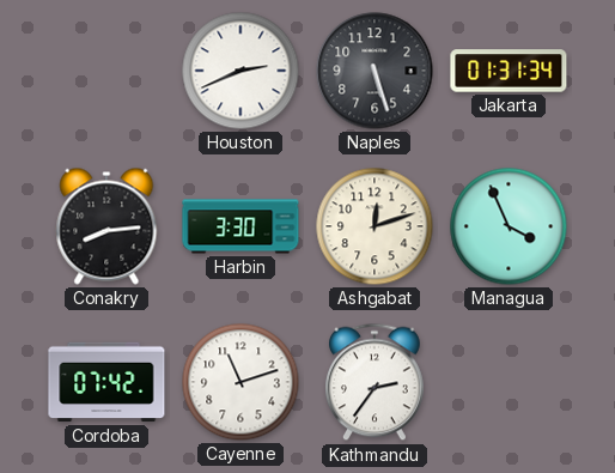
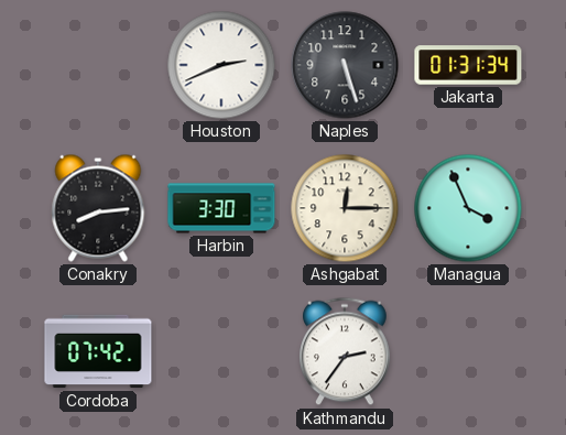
Ashgabat: 12:12 -> 12:15 (345, 208)
Cayenne: 11:12 -> none (240, 382)
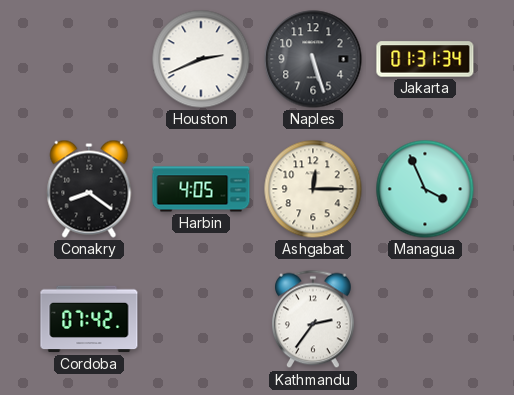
Conakry: 8:14 -> 8:21 (89, 189)
Harbin: 3:30 -> 4:05 (201, 189)
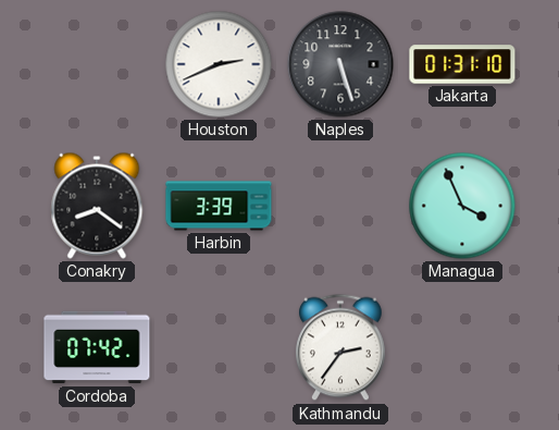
Jakarta: 01:31:34 -> 01:31:10 (462, 64)
Harbin: 4:05 -> 3:39 (219, 206)
Ashgabat: 12:15 -> none (313, 189)
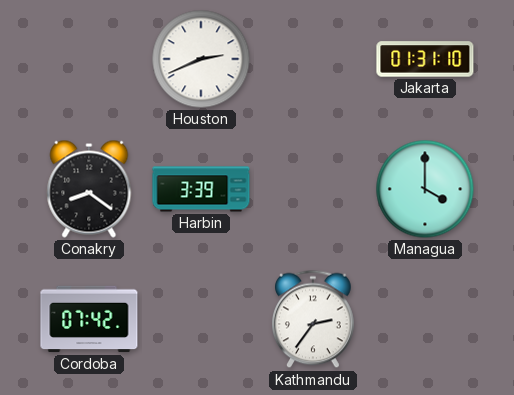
Naples: 5:27 -> none (340, 64)
Managua: 3:56 -> 4:00 (425, 189)
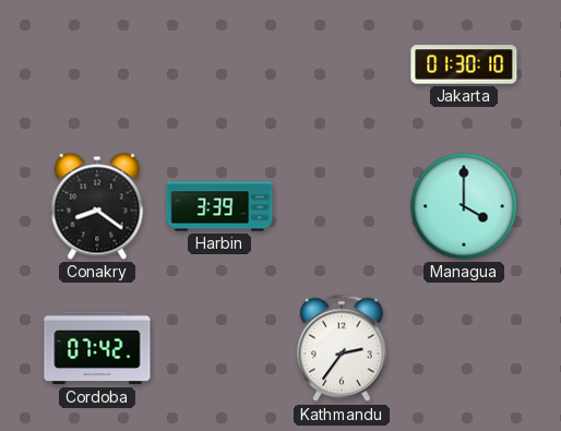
Houston: 2:41 -> none (201, 59)
Jakarta: 01:31 -> 01:30 (464, 64)
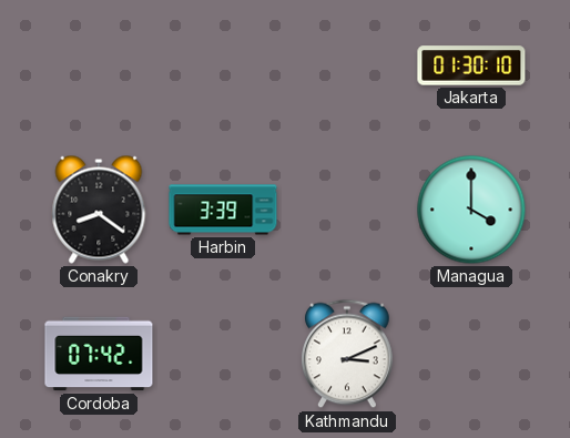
Kathmandu: 2:36 -> 3:11 (348, 354)
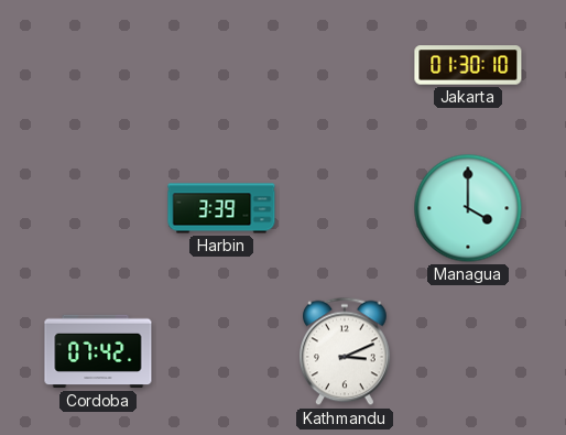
Conakry: 8:21 -> none (99, 210)
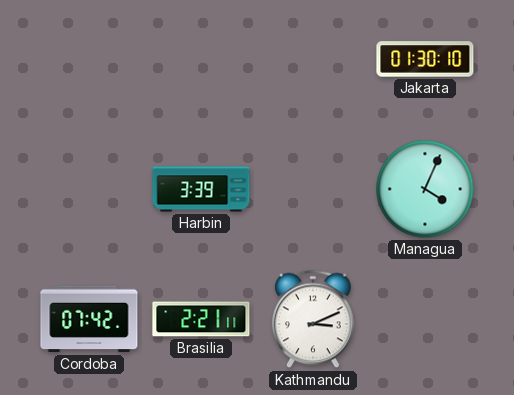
Managua: 4:00 -> 4:04 (425, 189)
Brasilia: none -> 2:21 (201, 319)
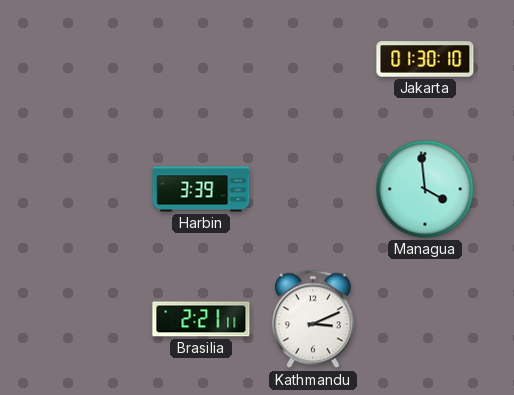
Managua: 4:04 -> 3:59 (425, 189)
Cordoba: 07:42 -> none (89, 319)
